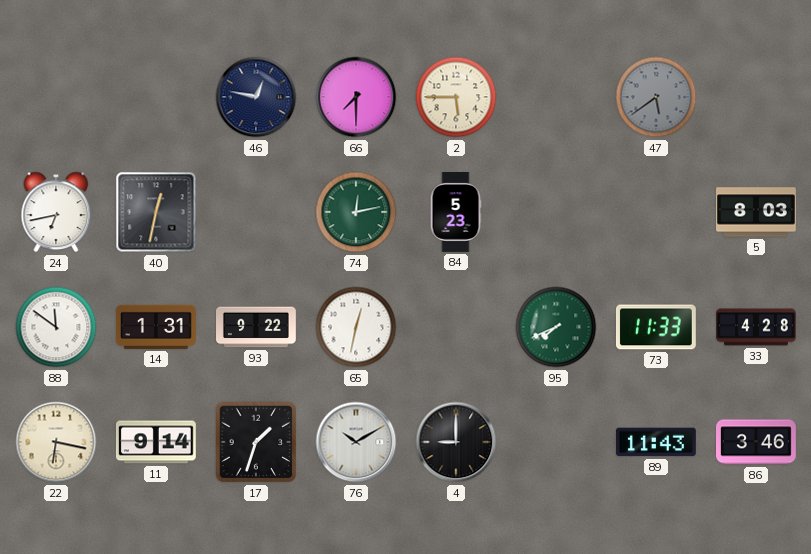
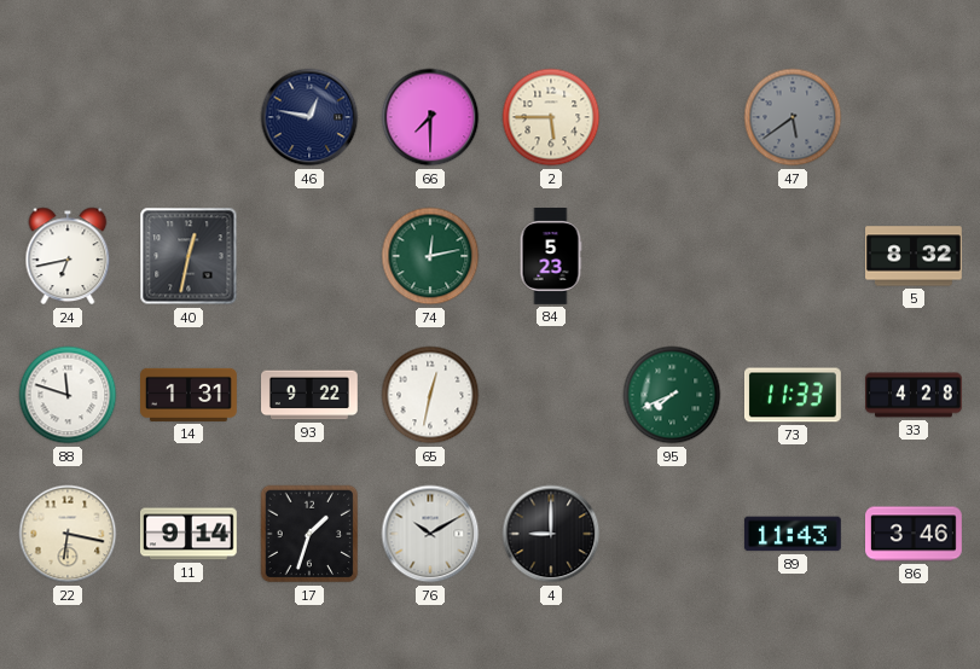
5: 8:03 -> 8:32 (915, 256)
88: 11:51 -> 11:48 (68, 395)
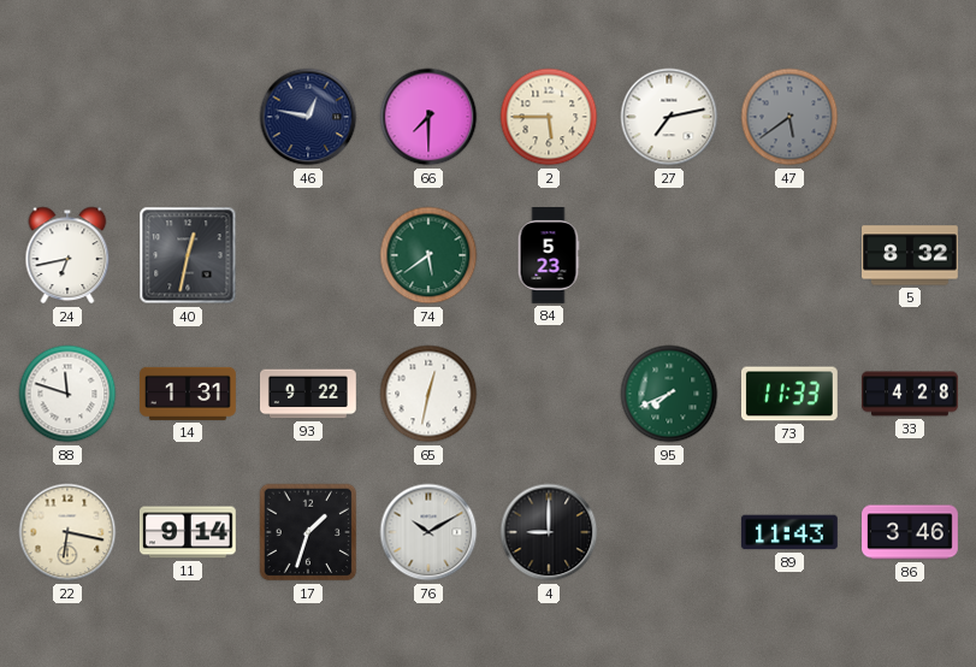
27: none -> 7:13 (669, 117)
74: 12:13 -> 5:39 (428, 255)
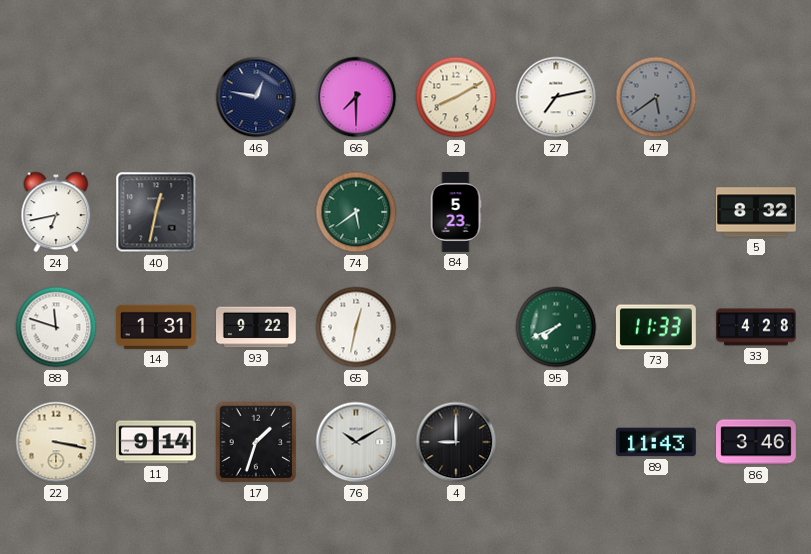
2: 5:45 -> 8:10 (456, 97)
22: 6:17 -> 3:17 (56, 442)
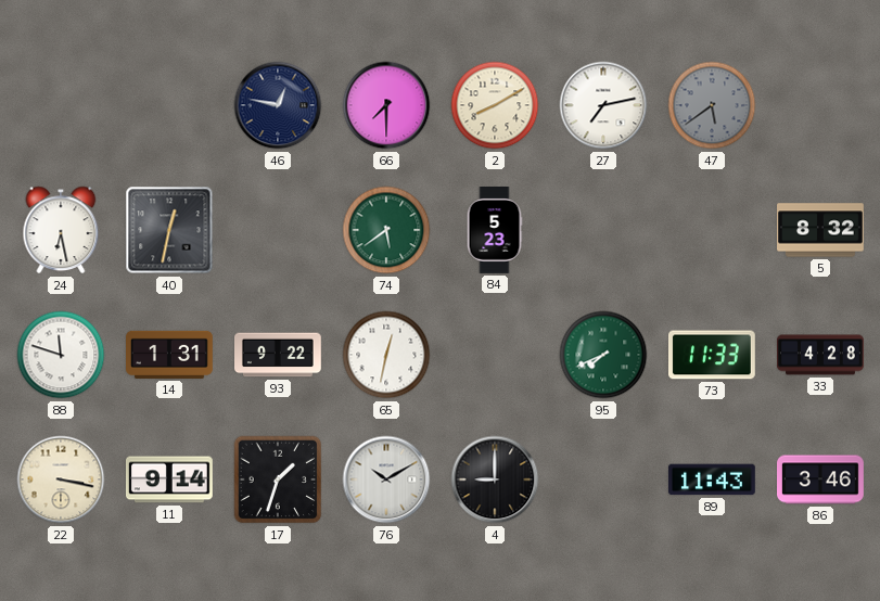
24: 6:43 -> 6:28 (61, 230)
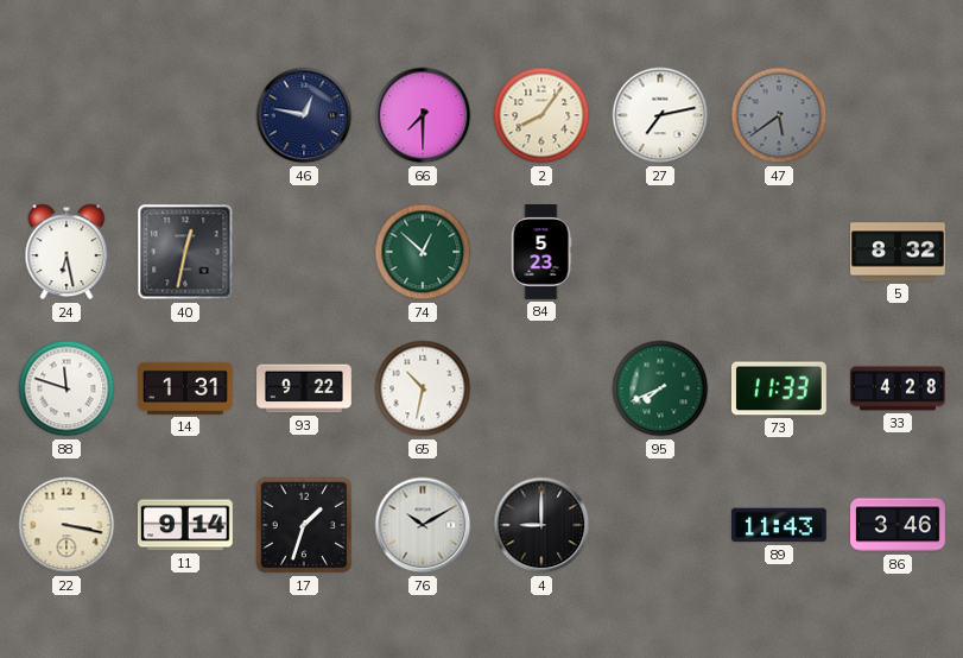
2: 8:10 -> 8:06 (541, 115)
74: 5:39 -> 12:52 (423, 252)
65: 12:32 -> 10:32 (423, 388)
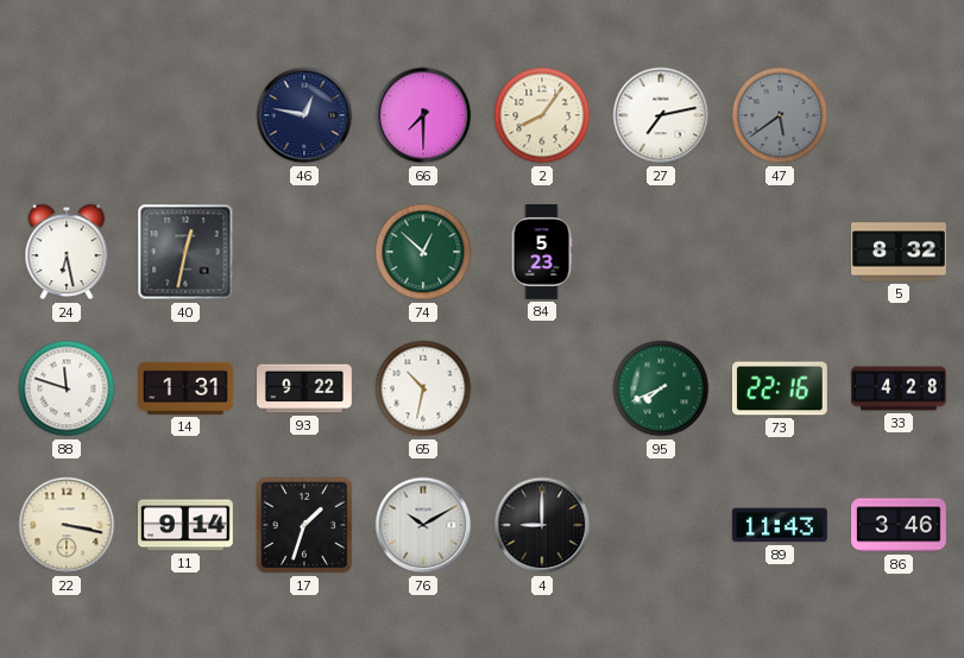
73: 11:33 -> 22:16 (780, 388)
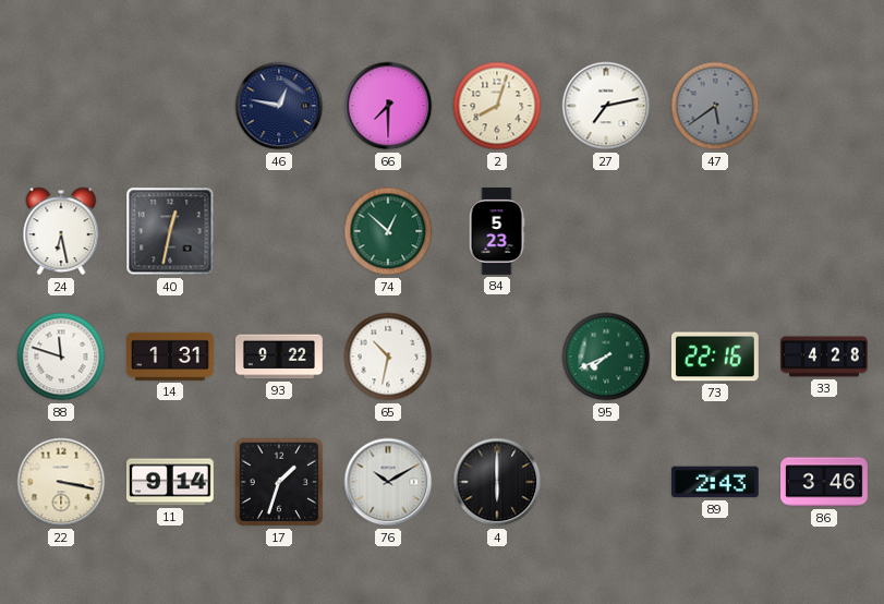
2: 8:06 -> 8:03 (497, 106)
5: 8:32 -> none (900, 252)
4: 9:00 -> 6:00 (497, 482)
89: 11:43 -> 2:43 (715, 482)
